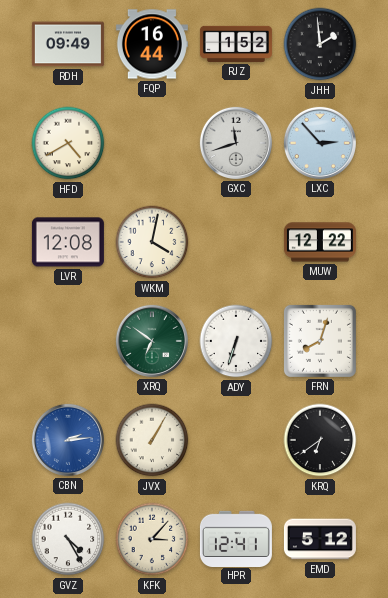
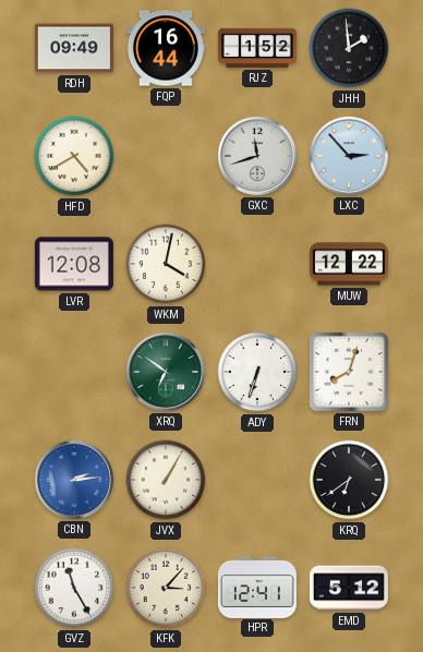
GVZ: 4:25 -> 11:25 (74, 588)
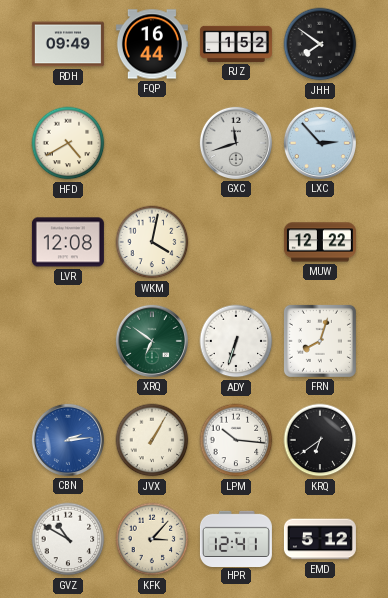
JHH: 1:59 -> 7:51 (320, 44)
LPM: none -> 10:16 (236, 440)
GVZ: 11:25 -> 10:50 (68, 539)
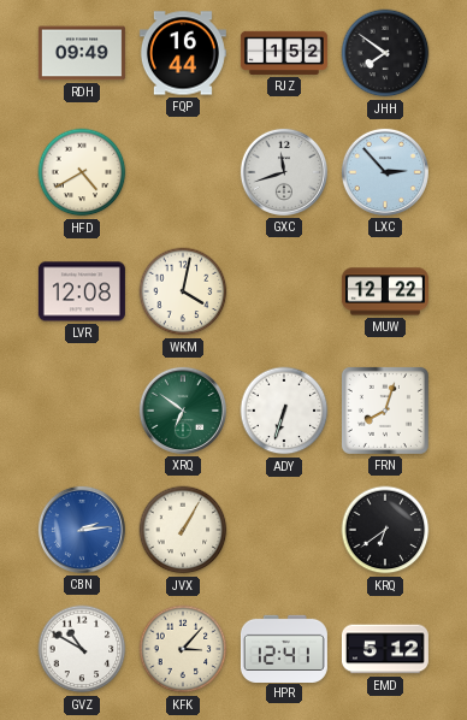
LPM: 10:16 -> none (236, 440)
